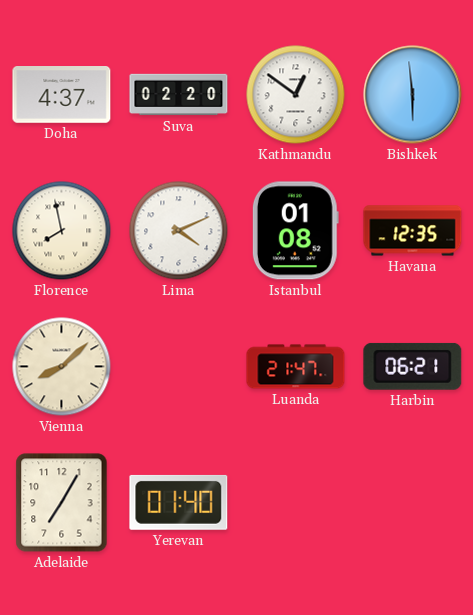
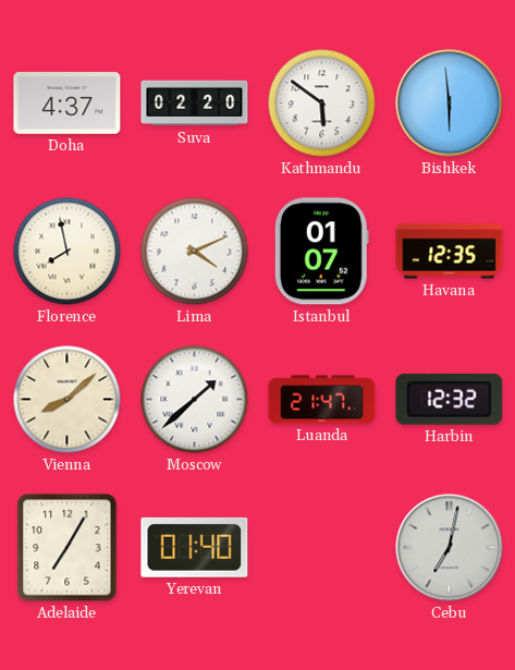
Kathmandu: 12:51 -> 5:51 (322, 103)
Istanbul: 01:08 -> 01:07 (321, 252)
Moscow: none -> 1:38 (195, 400)
Harbin: 06:21 -> 12:32 (450, 399)
Cebu: none -> 7:02 (450, 548)
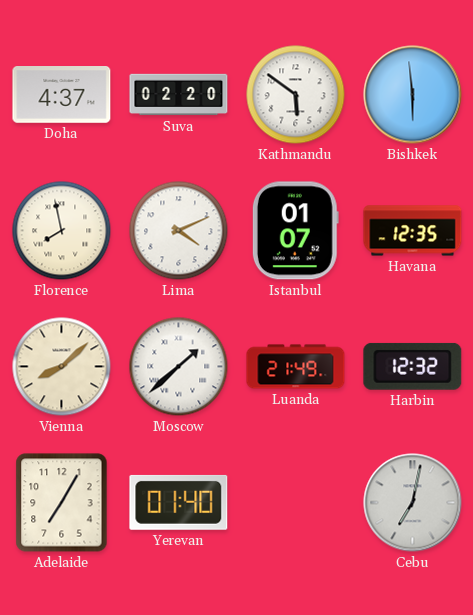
Luanda: 21:47 -> 21:49 (296, 367)
